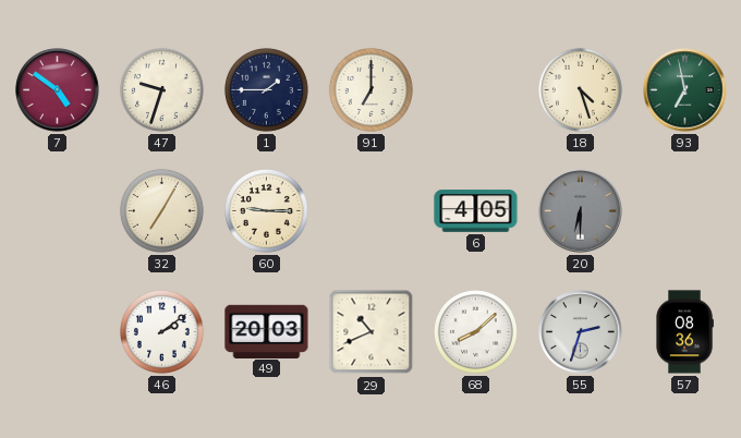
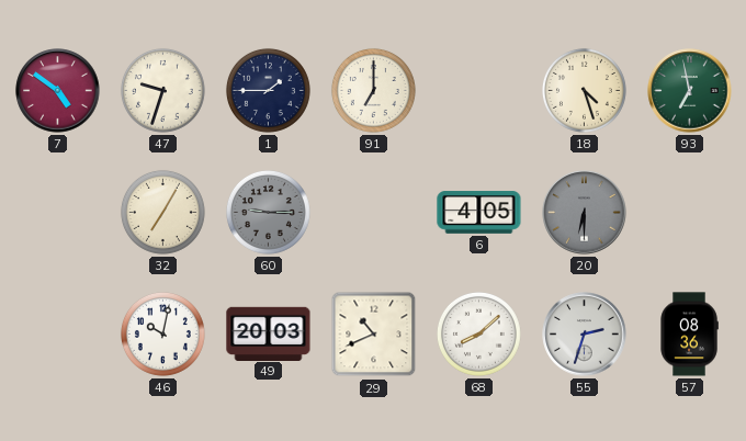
60 dial: cream -> grey (268, 212)
46: 2:09 -> 10:02 (162, 333)
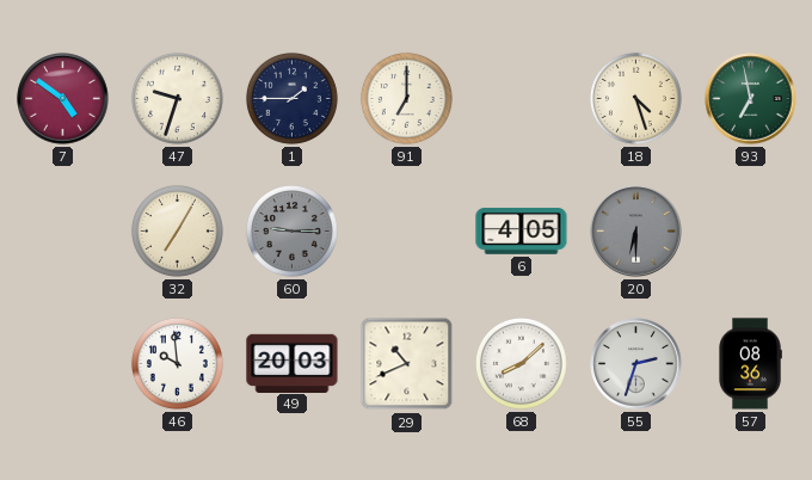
46: 10:02 -> 9:59 (177, 363)
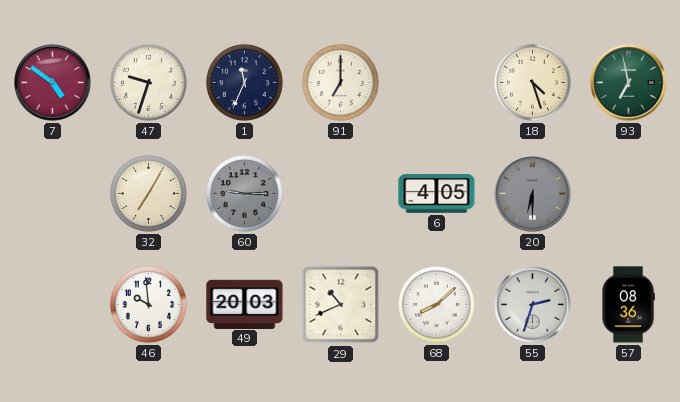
1: 1:45 -> 11:34 (244, 82)
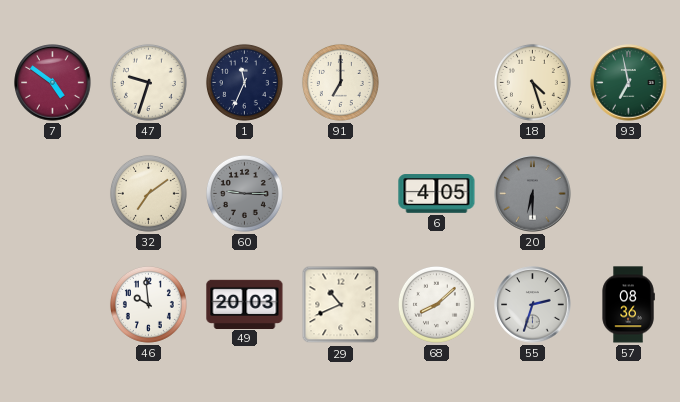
32: 7:05 -> 7:09 (148, 193)
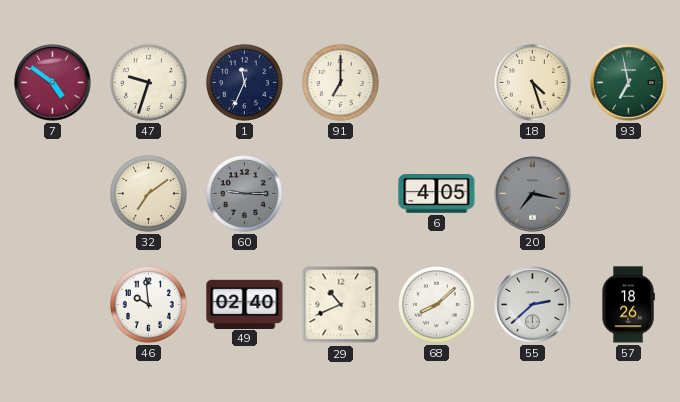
20: 6:30 -> 7:17 (533, 194)
49: 20:03 -> 02:40 (245, 304)
55: 2:33 -> 2:38 (533, 305)
57: 08:36 -> 18:26 (628, 305)
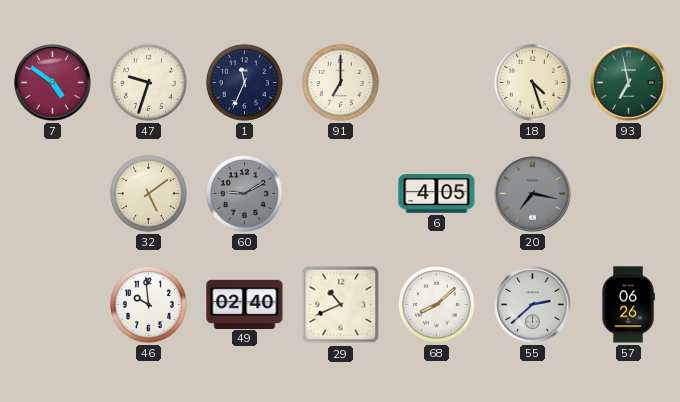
32: 7:09 -> 5:09 (148, 193)
60: 9:15 -> 9:10 (244, 193)
57: 18:26 -> 06:26 (628, 305)
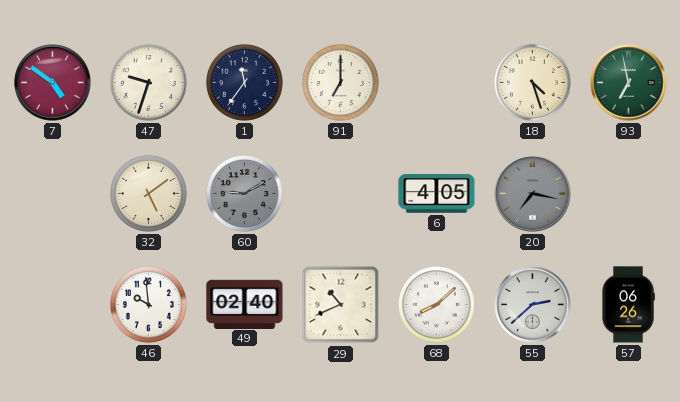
1: 11:34 -> 11:36 (244, 82)
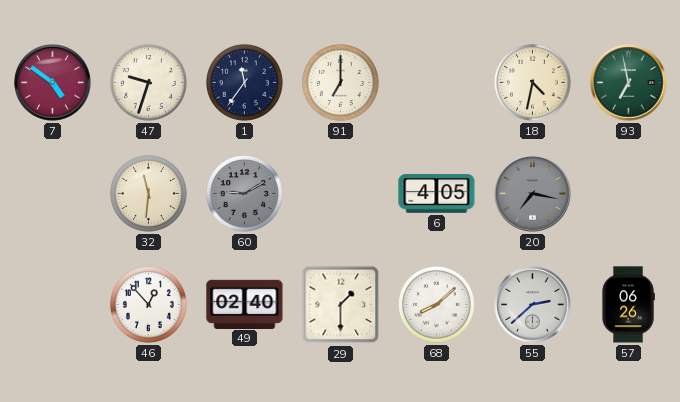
18: 4:27 -> 4:32 (532, 82)
32: 5:09 -> 11:31 (148, 193)
46: 9:59 -> 12:53 (148, 304)
29: 10:41 -> 1:30 (341, 305)
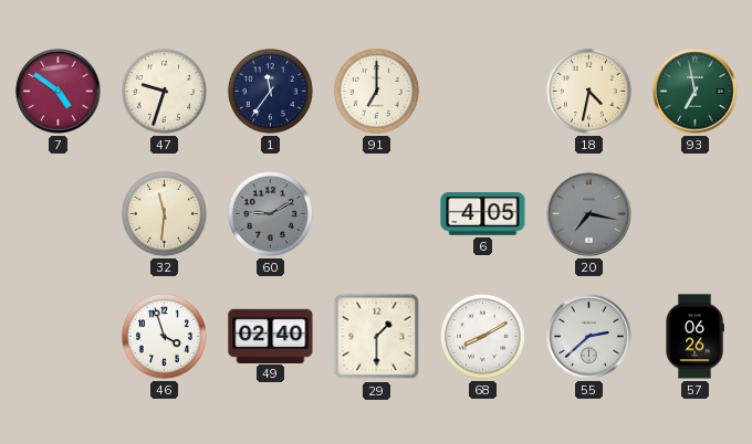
46: 12:53 -> 3:57 (164, 336)
68: 8:08 -> 8:10 (482, 336)
